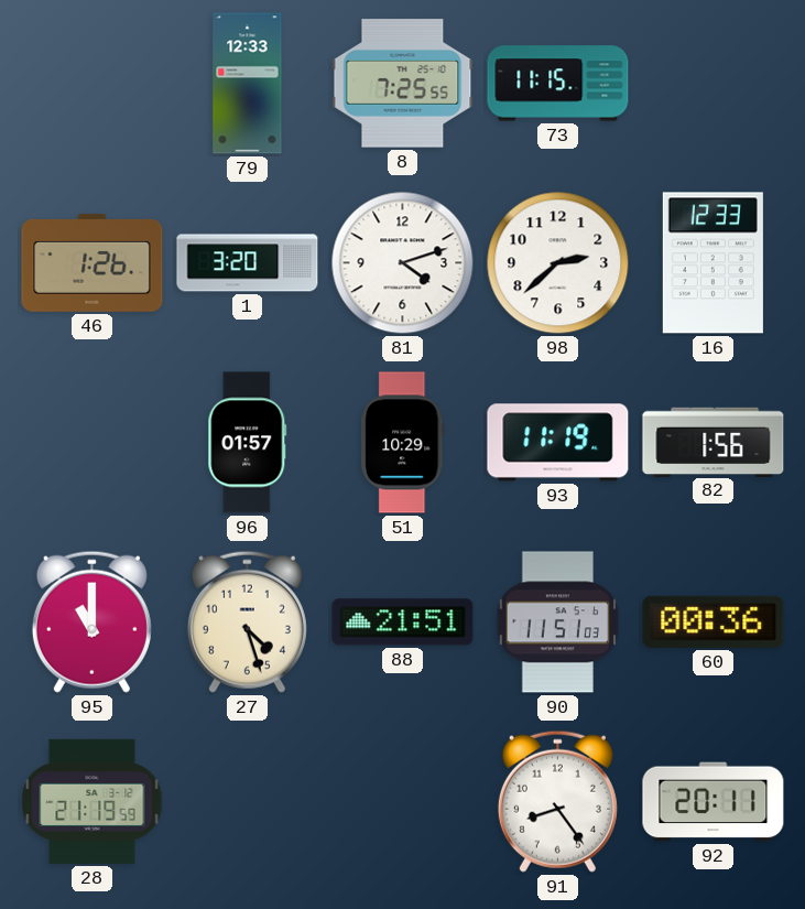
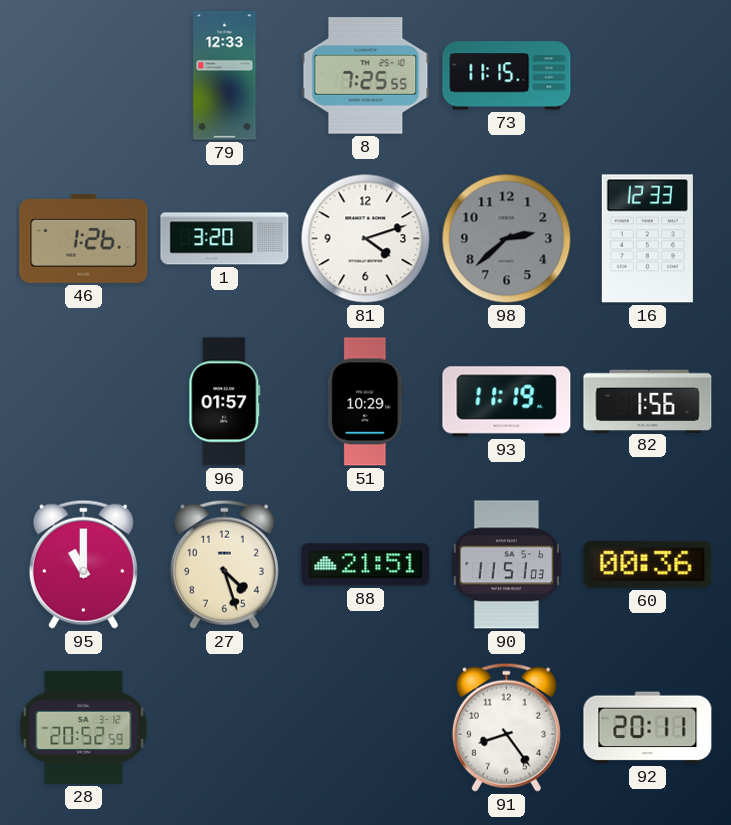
98 dial: white -> grey (507, 239)
28: 21:19 -> 20:52 (84, 727)
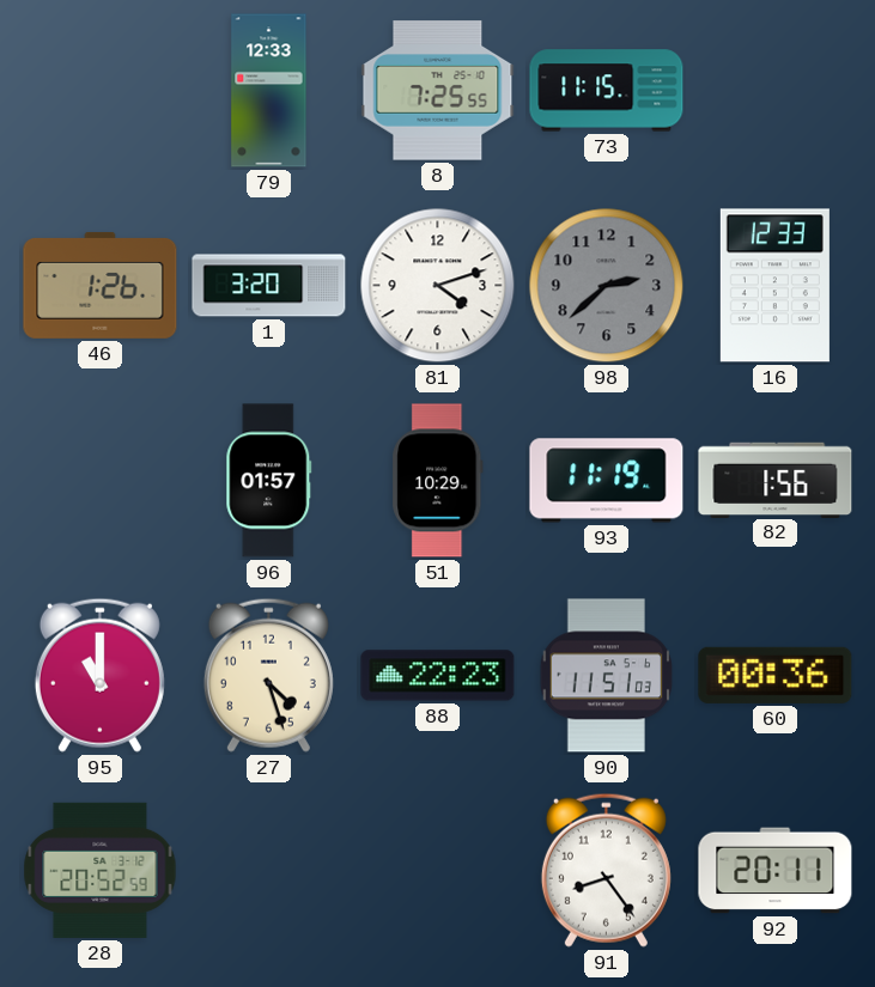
88: 21:51 -> 22:23 (438, 676)
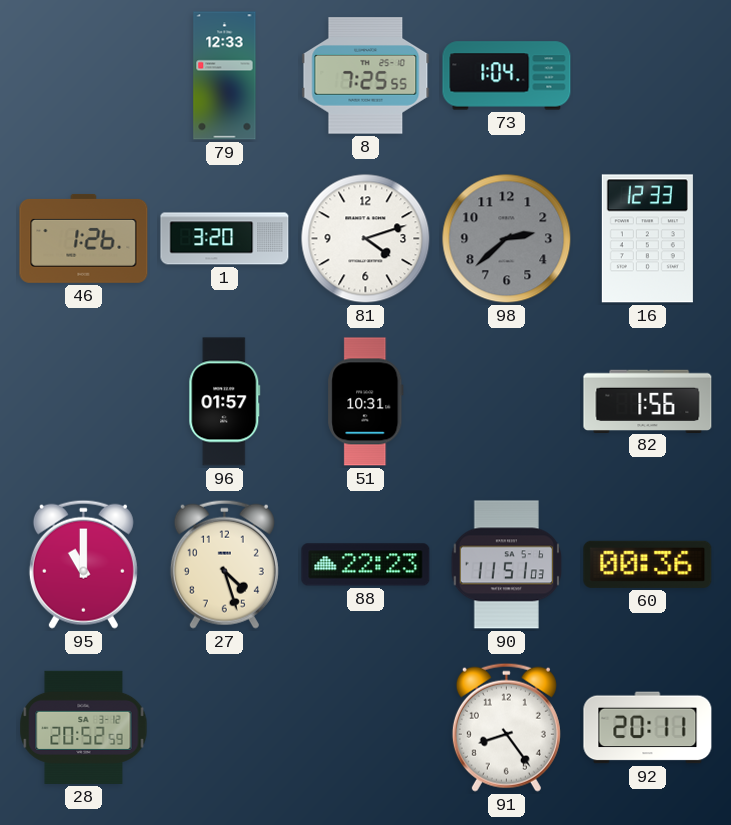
73: 11:15 -> 1:04 (507, 76)
51: 10:29 -> 10:31 (366, 402)
93: 11:19 -> none (607, 481)
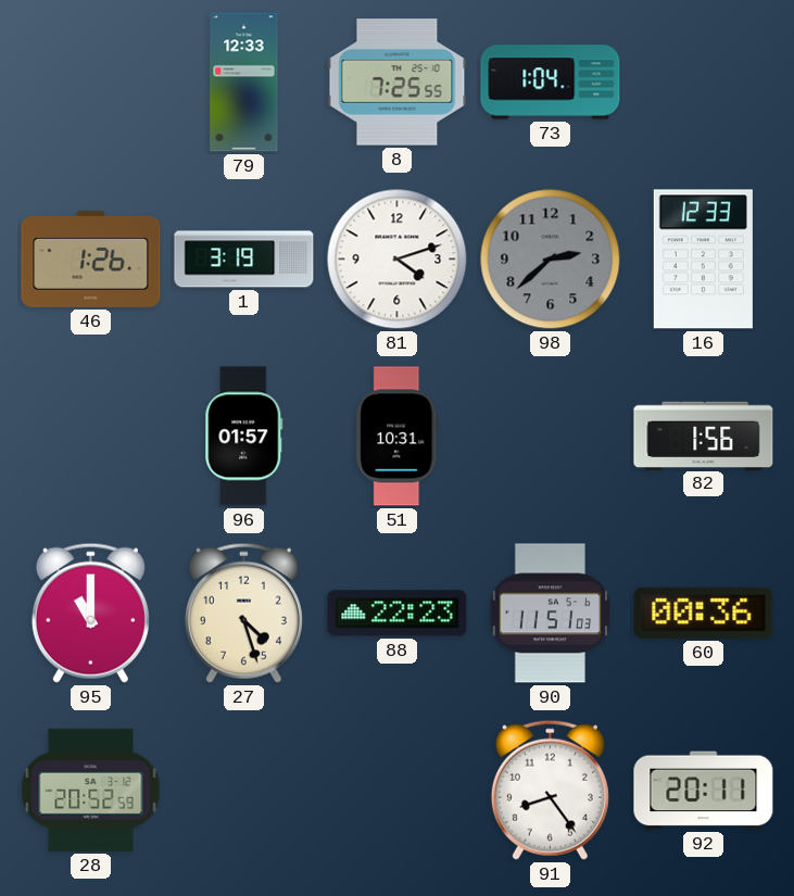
1: 3:20 -> 3:19 (244, 260)
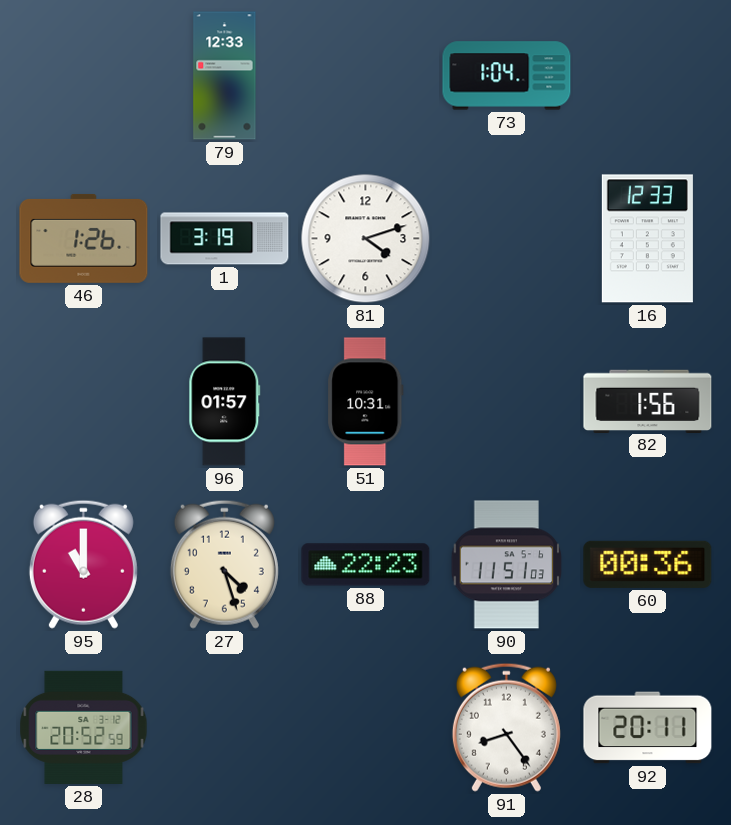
8: 7:25 -> none (398, 83)
98: 2:38 -> none (551, 260)
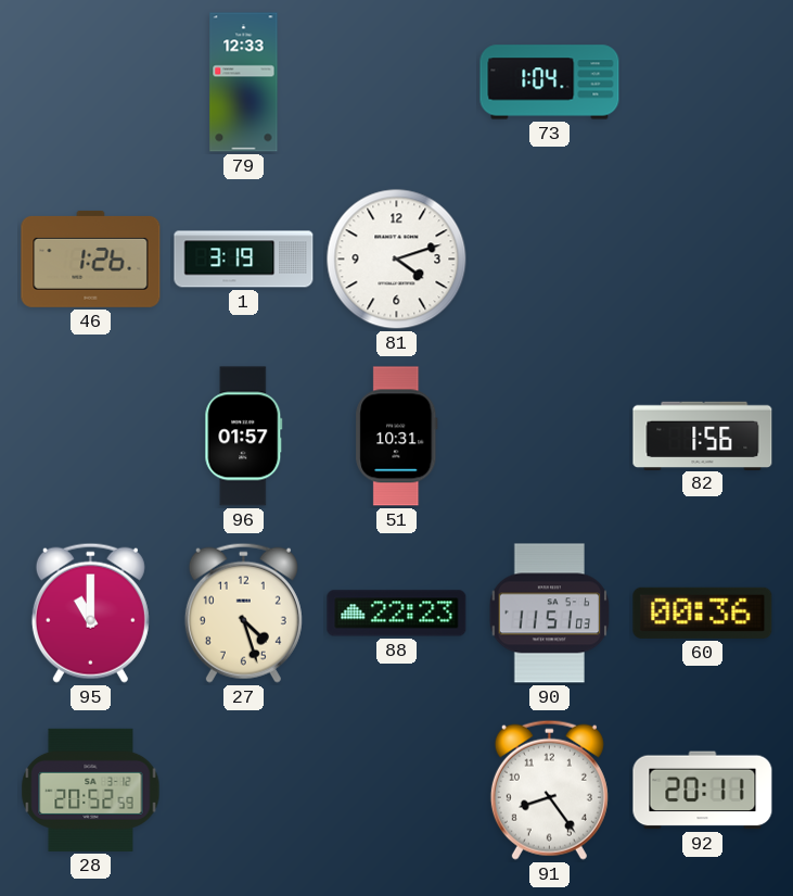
16: 12:33 -> none (647, 239)
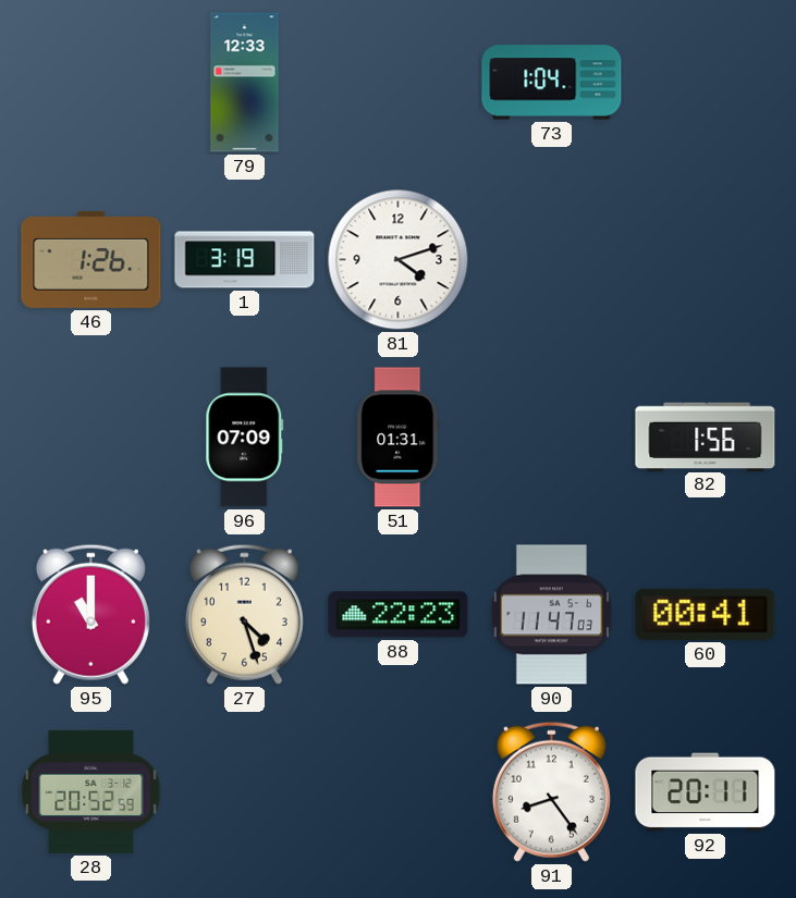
96: 01:57 -> 07:09 (245, 438)
51: 10:31 -> 01:31 (399, 438)
90: 11:51 -> 11:47 (552, 615)
60: 00:36 -> 00:41 (706, 614)
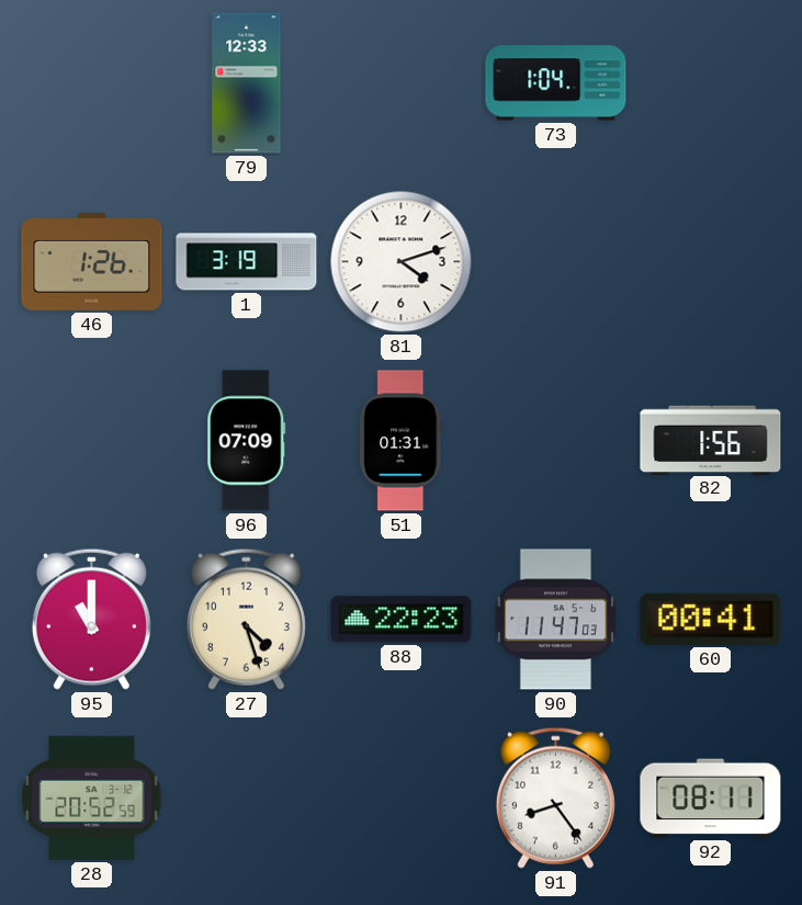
92: 20:11 -> 08:11 (711, 799)
